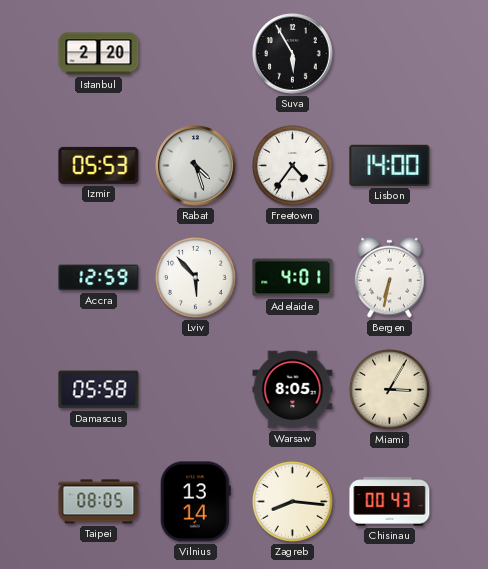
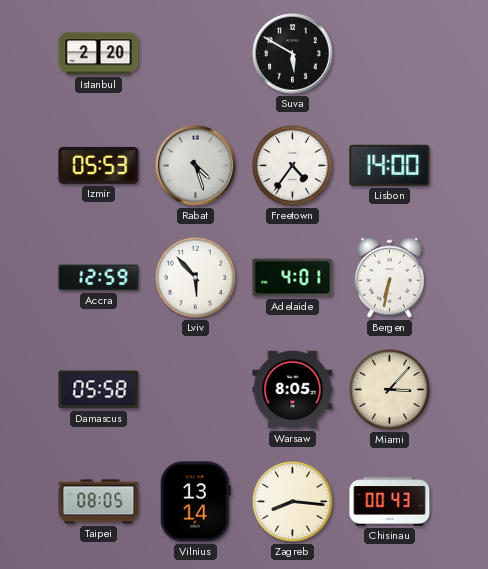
Suva: 5:55 -> 5:50 (293, 54)
Miami: 3:05 -> 3:07 (389, 389)
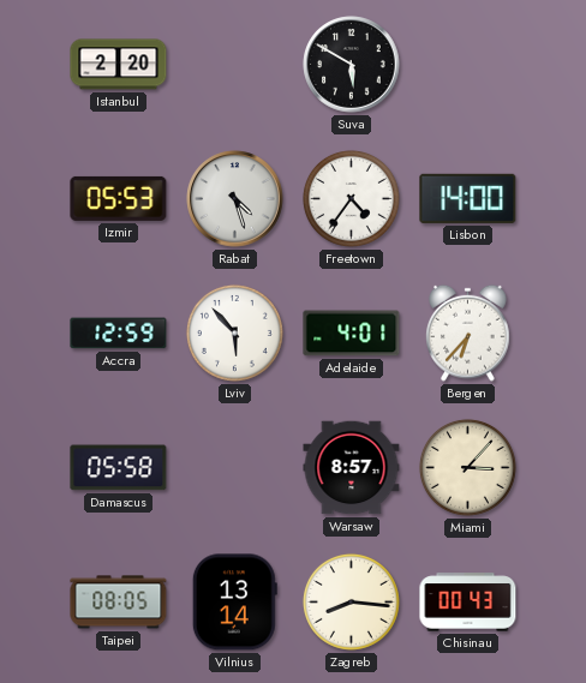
Bergen: 6:32 -> 6:37 (468, 332)
Warsaw: 8:05 -> 8:57 (352, 468)
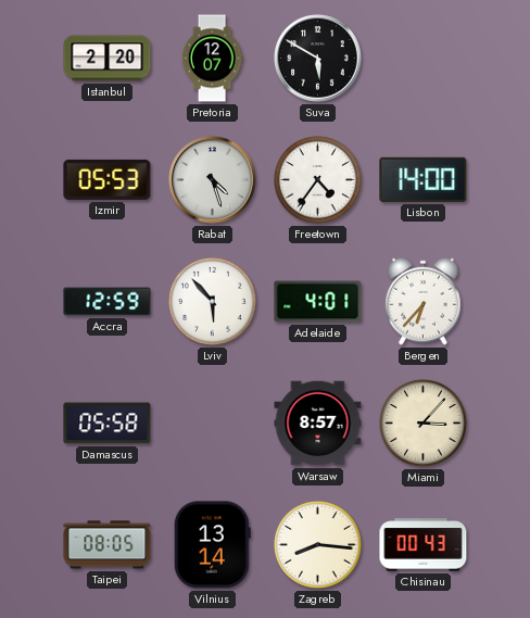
Pretoria: none -> 12:07 (212, 59)
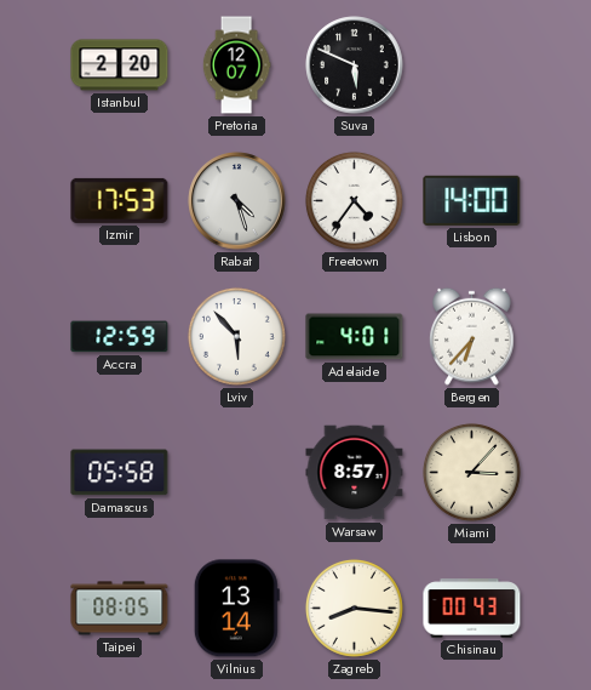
Suva: 5:50 -> 5:49 (355, 65)
Izmir: 05:53 -> 17:53 (120, 200)
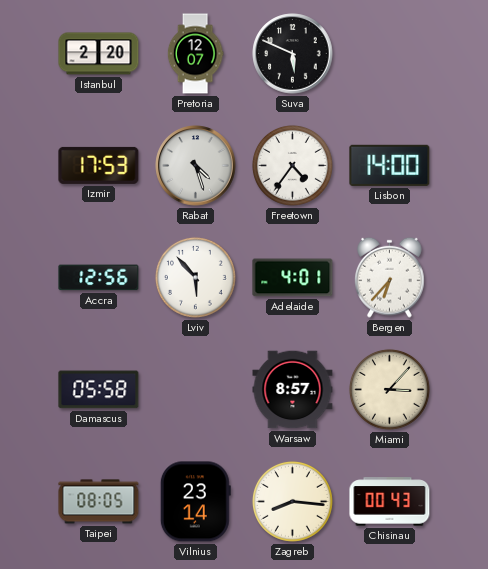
Accra: 12:59 -> 12:56 (99, 278)
Vilnius: 13:14 -> 23:14 (195, 502)
